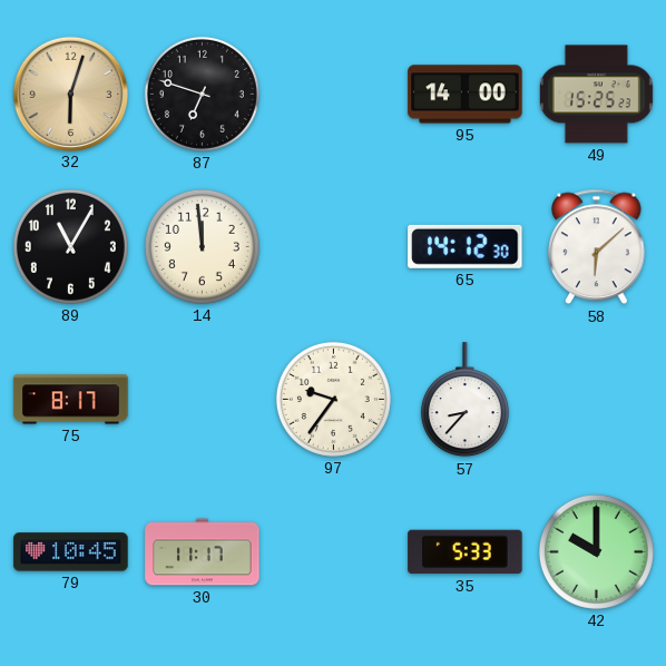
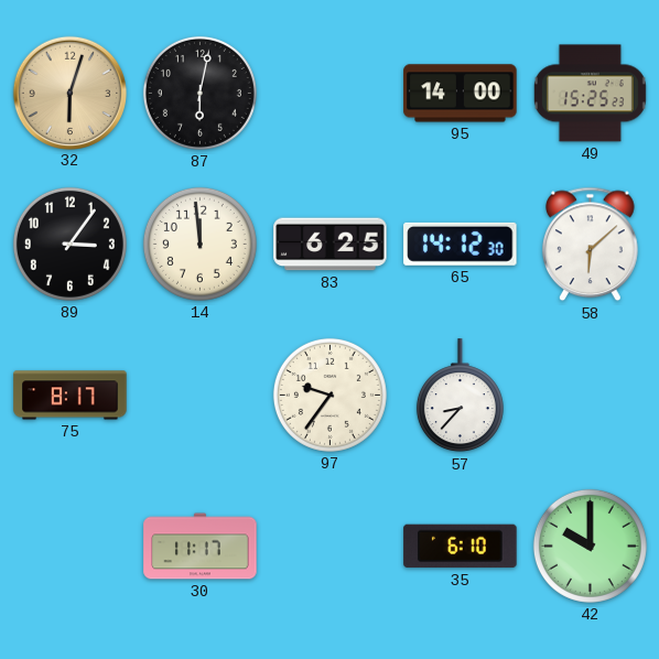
87: 6:48 -> 6:02 (199, 93)
89: 11:05 -> 3:06 (69, 244)
83: none -> 6:25 (331, 245)
79: 10:45 -> none (71, 552)
35: 5:33 -> 6:10 (461, 547)
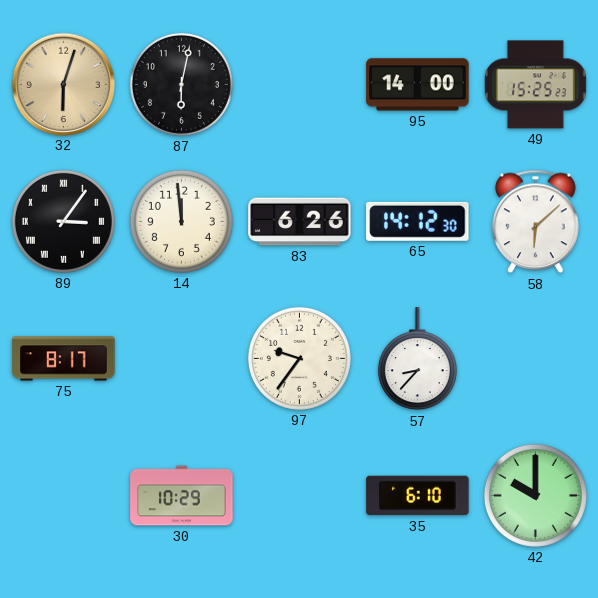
89 numerals: Arabic -> Roman (63, 221)
83: 6:25 -> 6:26 (300, 222)
30: 11:17 -> 10:29 (182, 496)
